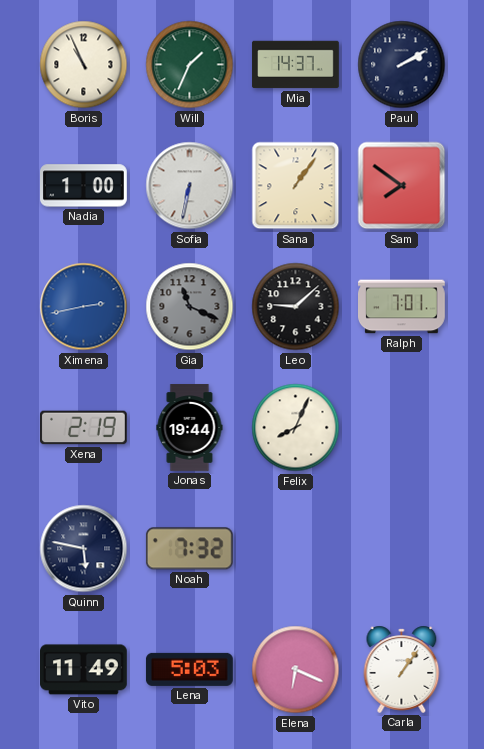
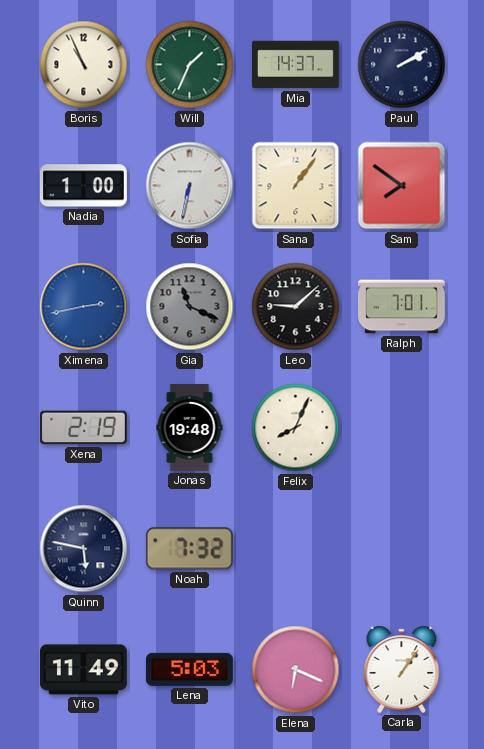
Jonas: 19:44 -> 19:48 (190, 428)
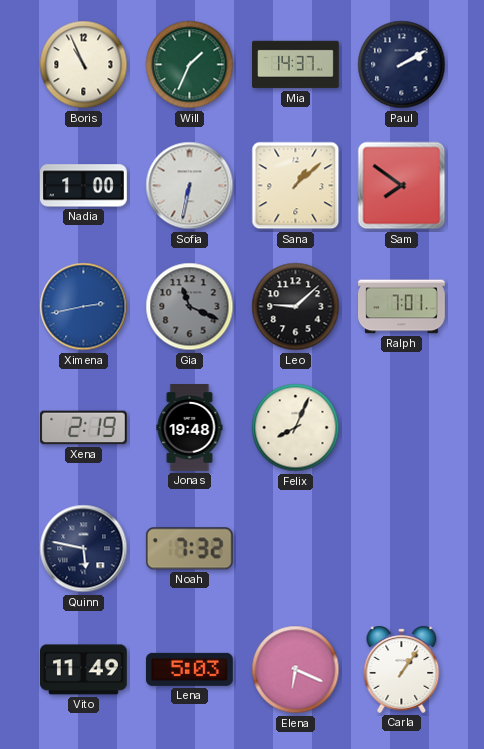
Sana: 1:06 -> 1:08 (296, 186)
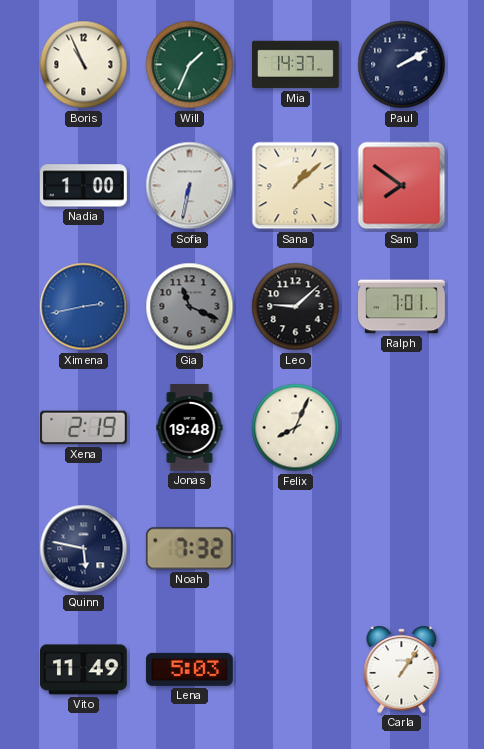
Elena: 6:19 -> none (296, 670)
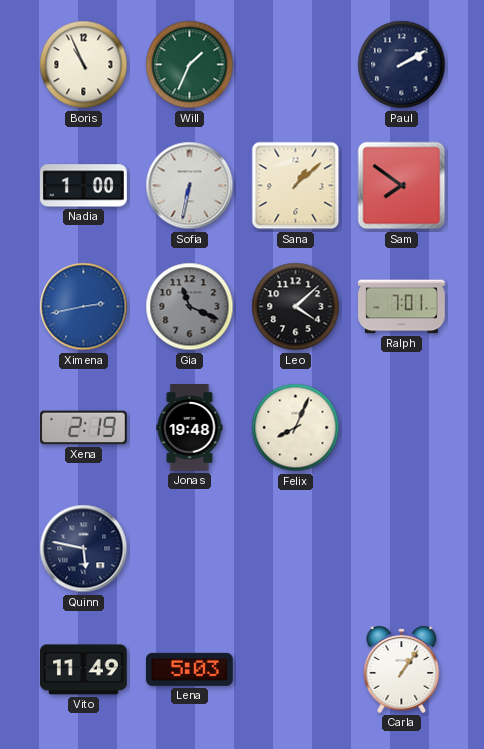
Mia: 14:37 -> none (296, 65)
Leo: 9:08 -> 4:08 (296, 307)
Noah: 7:32 -> none (189, 549)
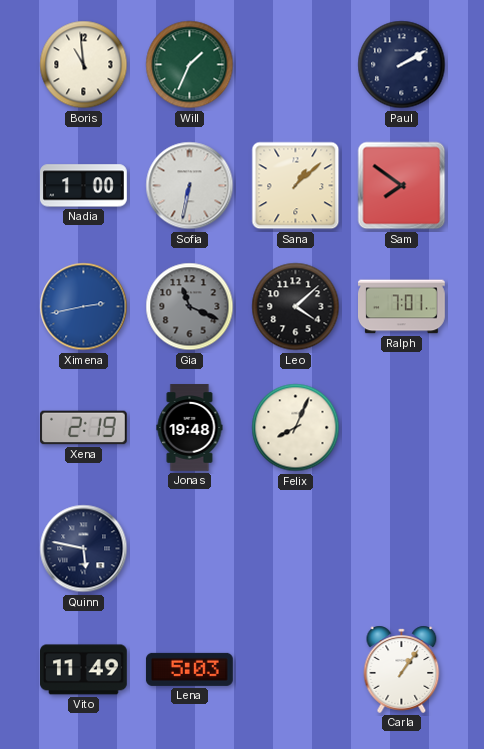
Boris: 10:56 -> 10:59 (84, 65)
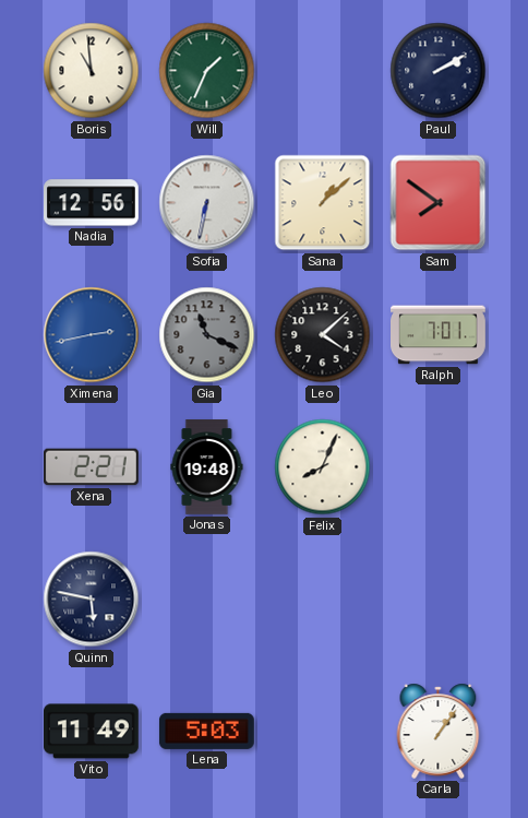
Nadia: 1:00 -> 12:56 (92, 203)
Xena: 2:19 -> 2:21 (92, 467)
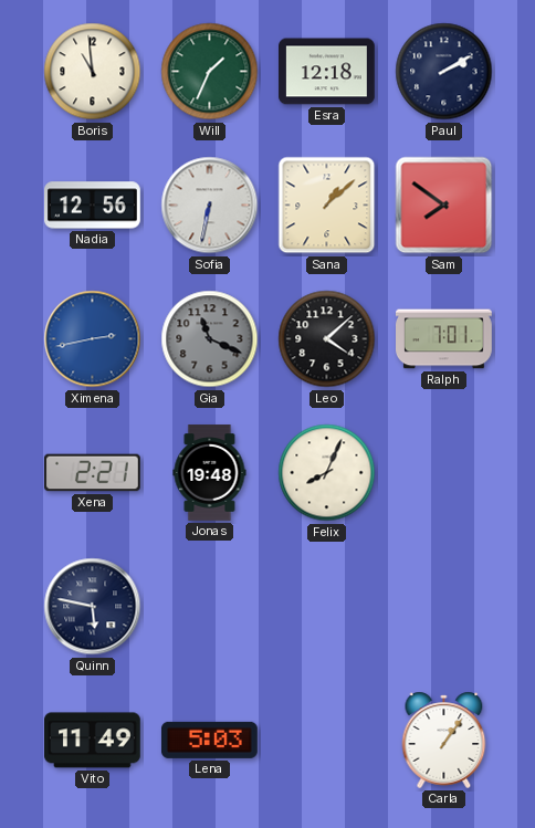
Esra: none -> 12:18 (327, 72)
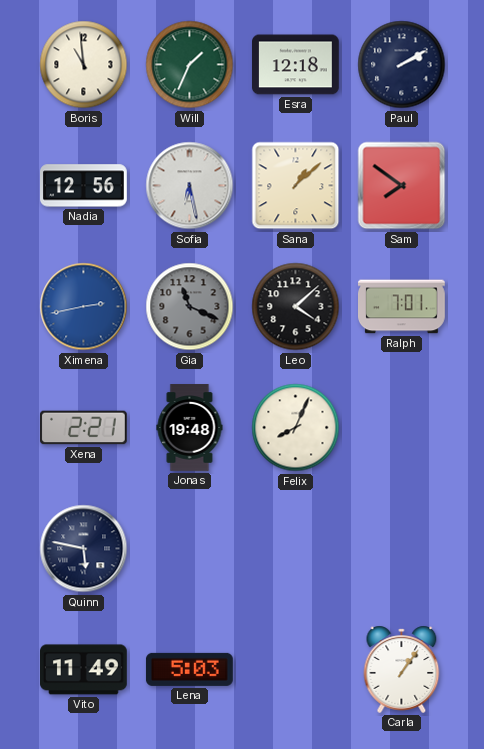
Sofia: 6:32 -> 6:28 (190, 186)
